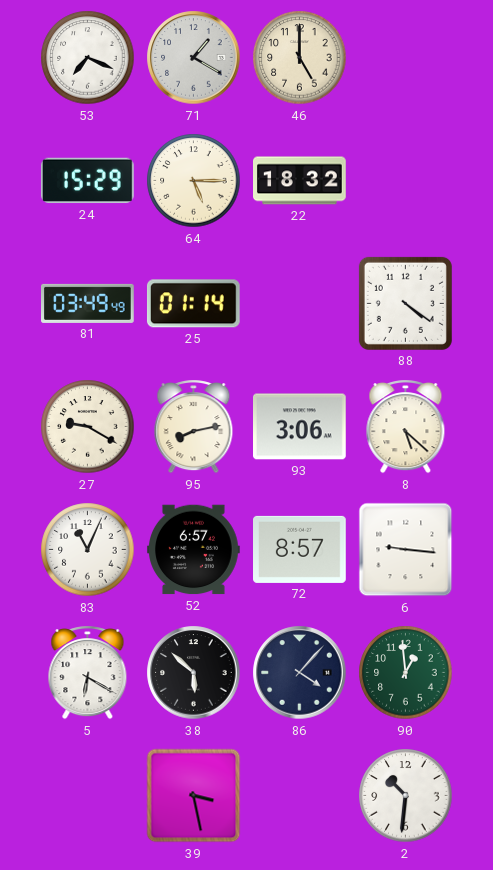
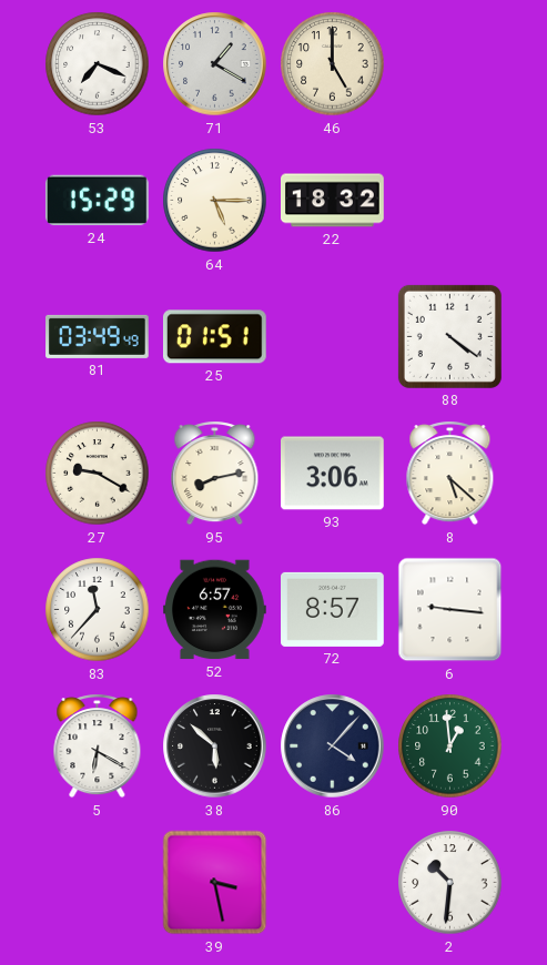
25: 01:14 -> 01:51 (214, 337)
83: 11:04 -> 11:37 (98, 610)
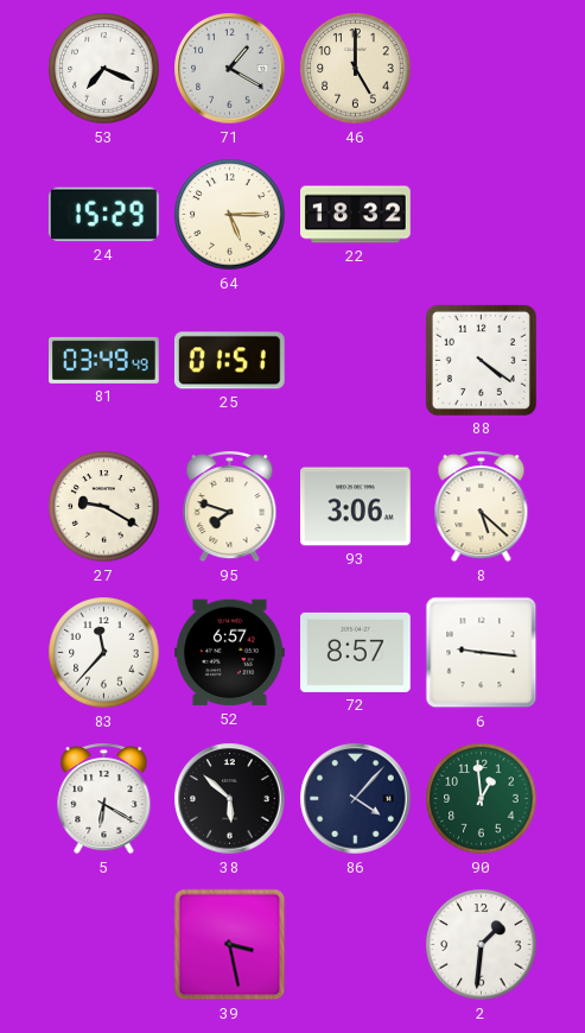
95: 8:13 -> 7:48 (230, 507)
2: 10:31 -> 1:31 (482, 945)
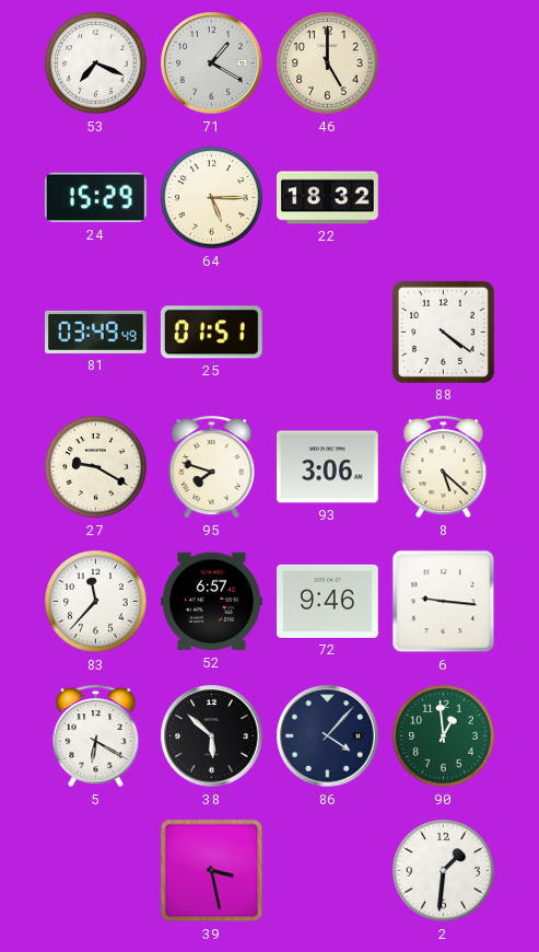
72: 8:57 -> 9:46 (328, 601)
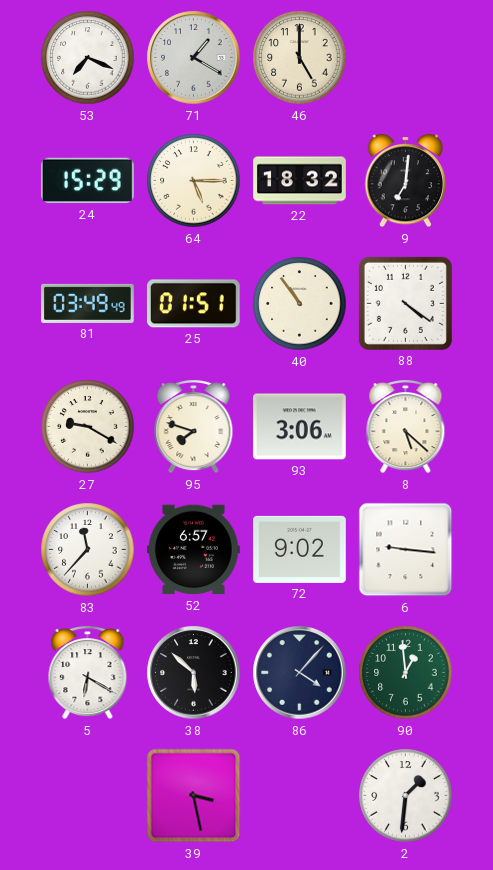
9: none -> 7:01 (406, 181)
40: none -> 10:54 (300, 304)
72: 9:46 -> 9:02 (300, 549)
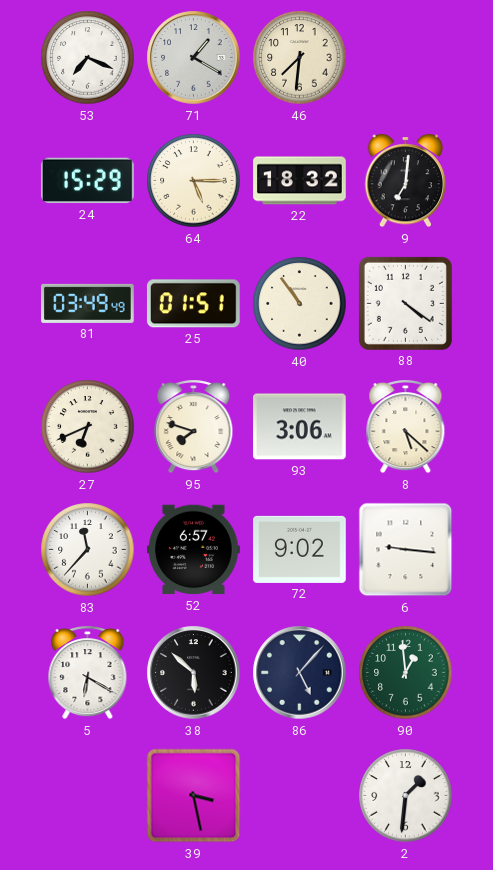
46: 5:00 -> 7:31 (300, 58)
27: 9:20 -> 6:41 (88, 427)
86: 4:07 -> 5:07 (300, 673)
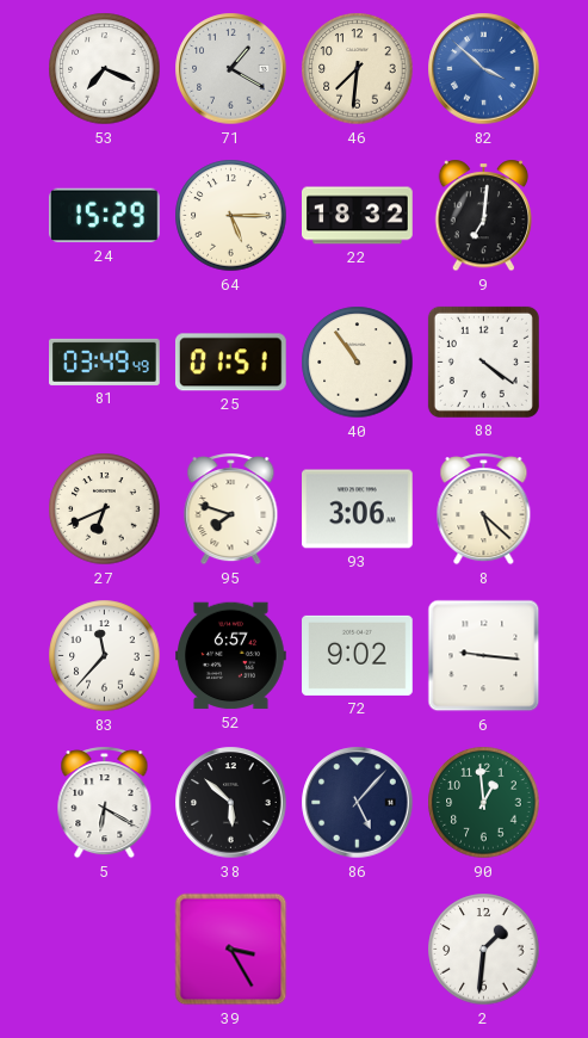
82: none -> 3:52 (484, 69)
39: 3:28 -> 3:25 (231, 950)
